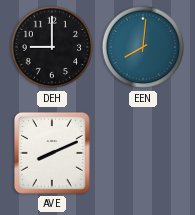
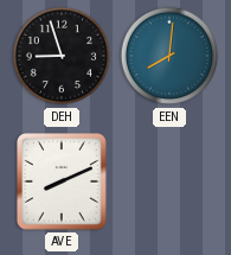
DEH: 9:00 -> 8:57 (62, 56)
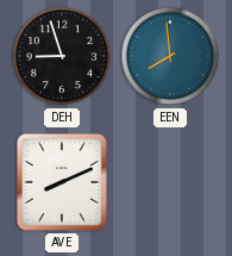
EEN: 8:01 -> 7:59 (170, 56)
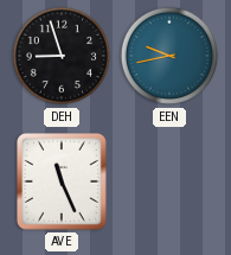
EEN: 7:59 -> 9:43 (169, 56)
AVE: 8:11 -> 11:26 (62, 181)
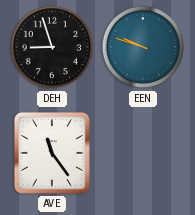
EEN: 9:43 -> 9:48 (143, 47)
AVE: 11:26 -> 11:24 (52, 153)
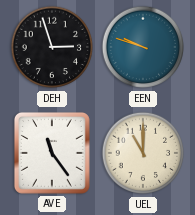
DEH: 8:57 -> 2:57 (52, 47)
UEL: none -> 11:00 (143, 153)
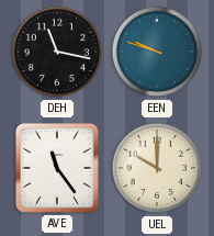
DEH: 2:57 -> 11:17 (57, 52)
UEL: 11:00 -> 10:00 (157, 168)
